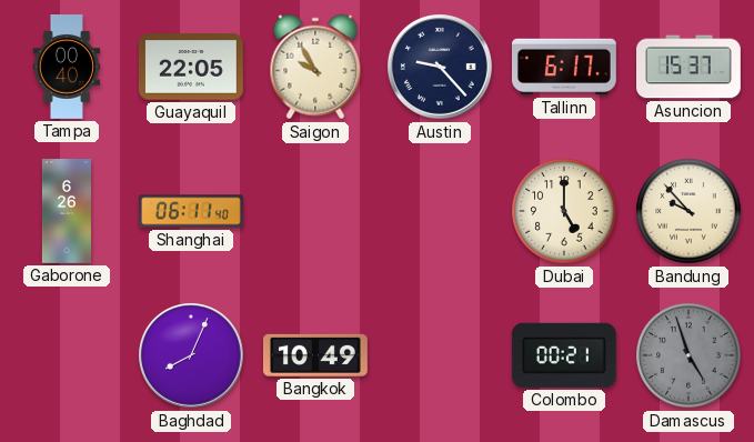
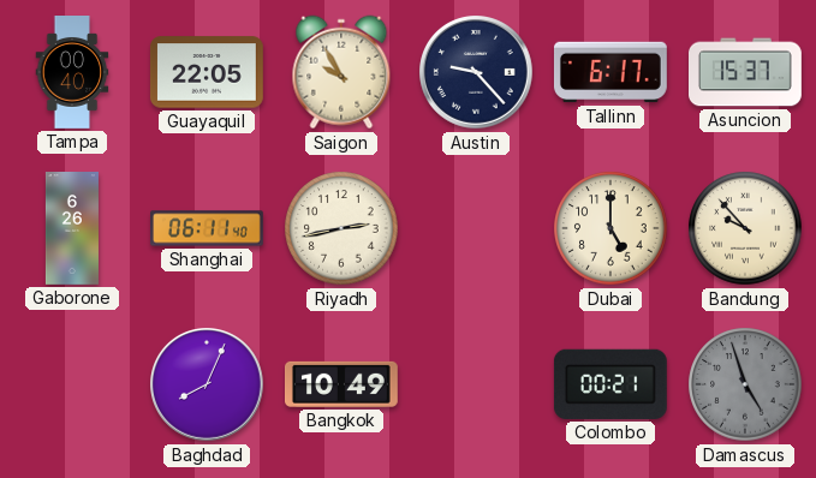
Riyadh: none -> 2:43 (341, 228)
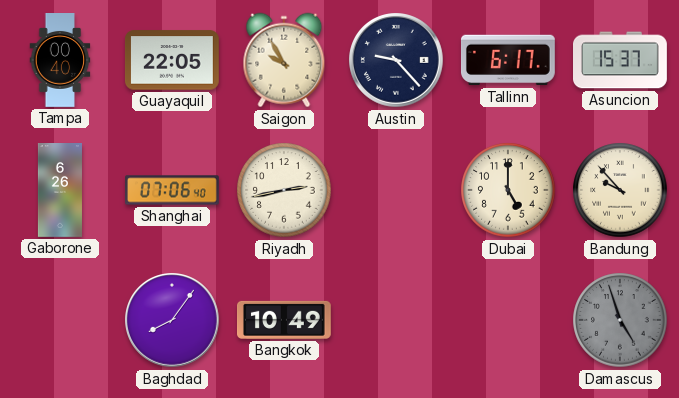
Shanghai: 06:11 -> 07:06 (173, 190)
Baghdad: 8:04 -> 8:06 (173, 321)
Colombo: 00:21 -> none (610, 384)
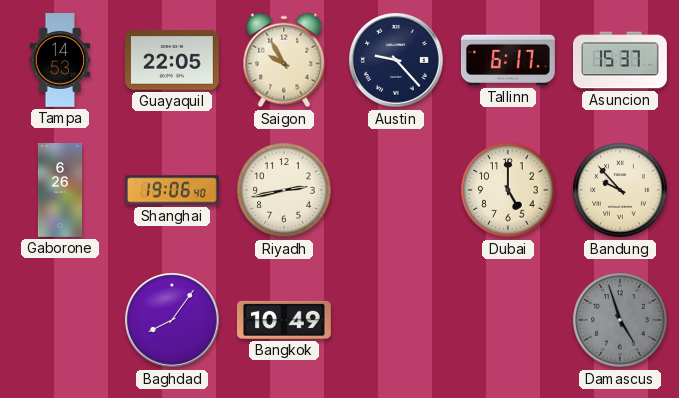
Tampa: 00:40 -> 14:53 (60, 61)
Shanghai: 07:06 -> 19:06 (173, 190)
